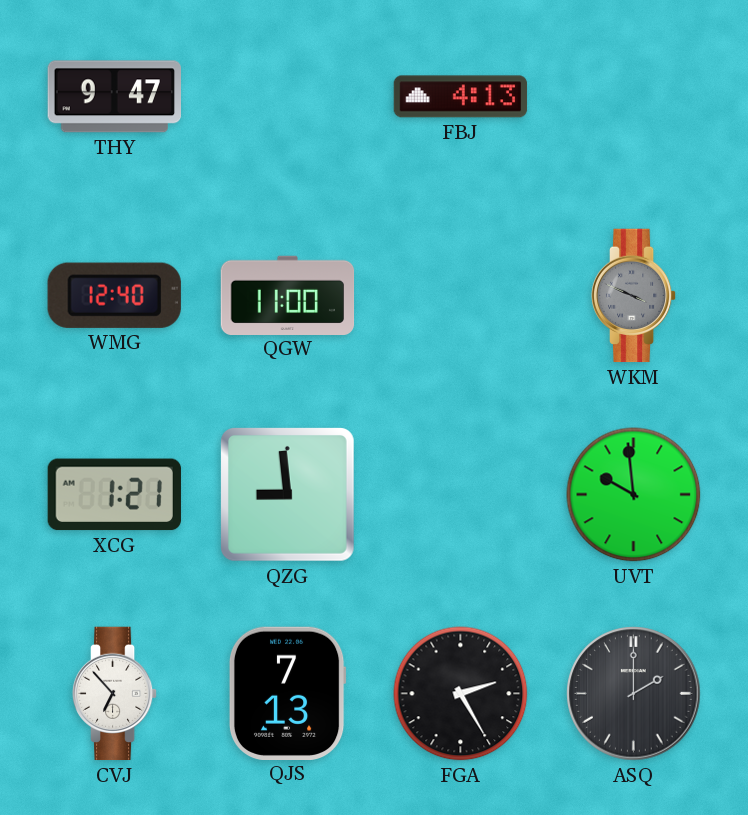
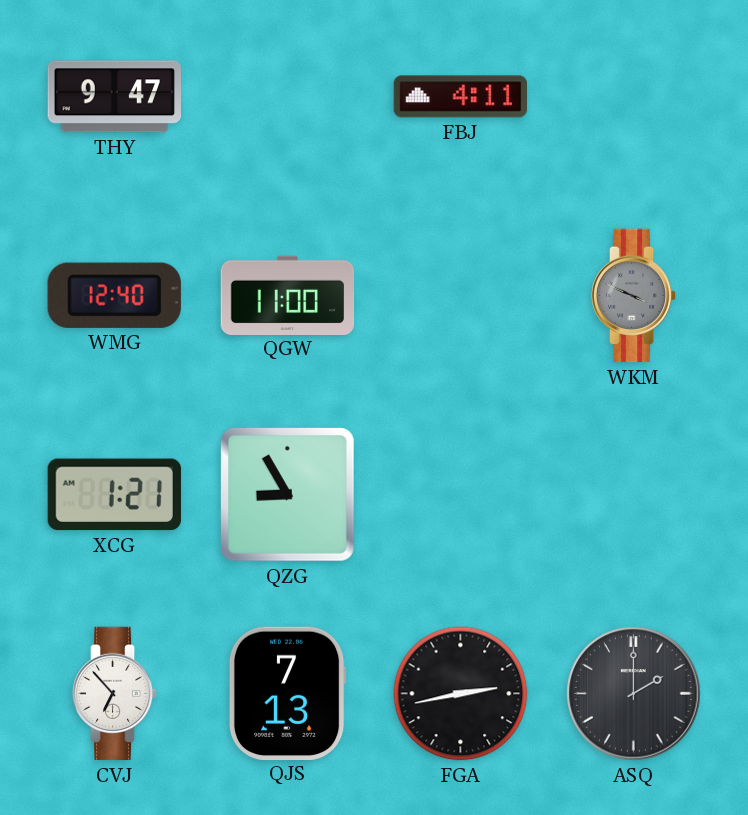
FBJ: 4:13 -> 4:11 (461, 97)
QZG: 8:59 -> 8:55 (287, 494)
UVT: 9:59 -> none (634, 495)
FGA: 2:25 -> 2:43 (461, 694)
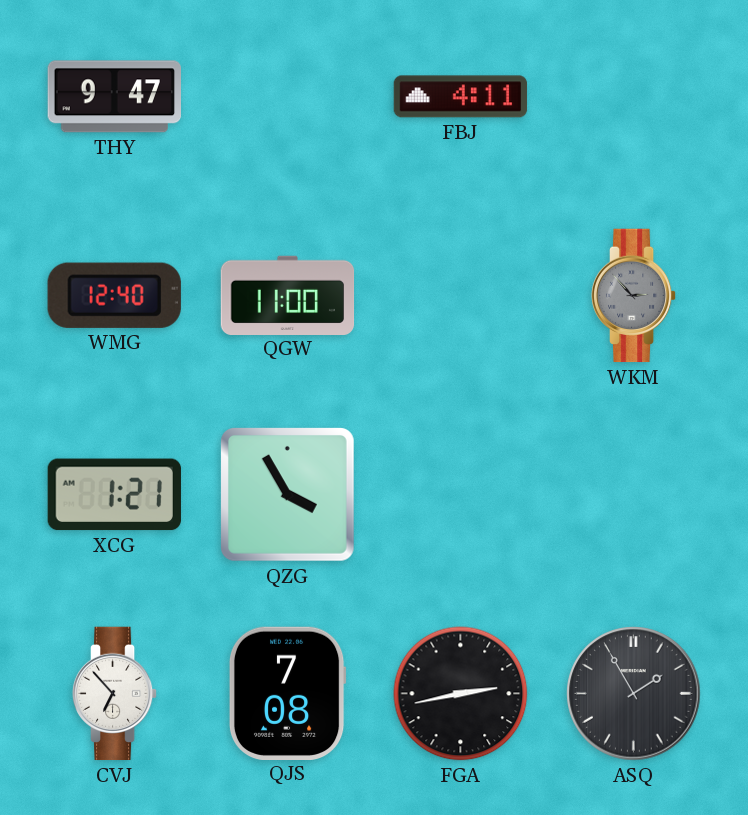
WKM: 3:49 -> 2:53 (634, 296)
QZG: 8:55 -> 3:55 (287, 494)
QJS: 7:13 -> 7:08 (287, 693)
ASQ: 2:00 -> 1:55 (634, 694)
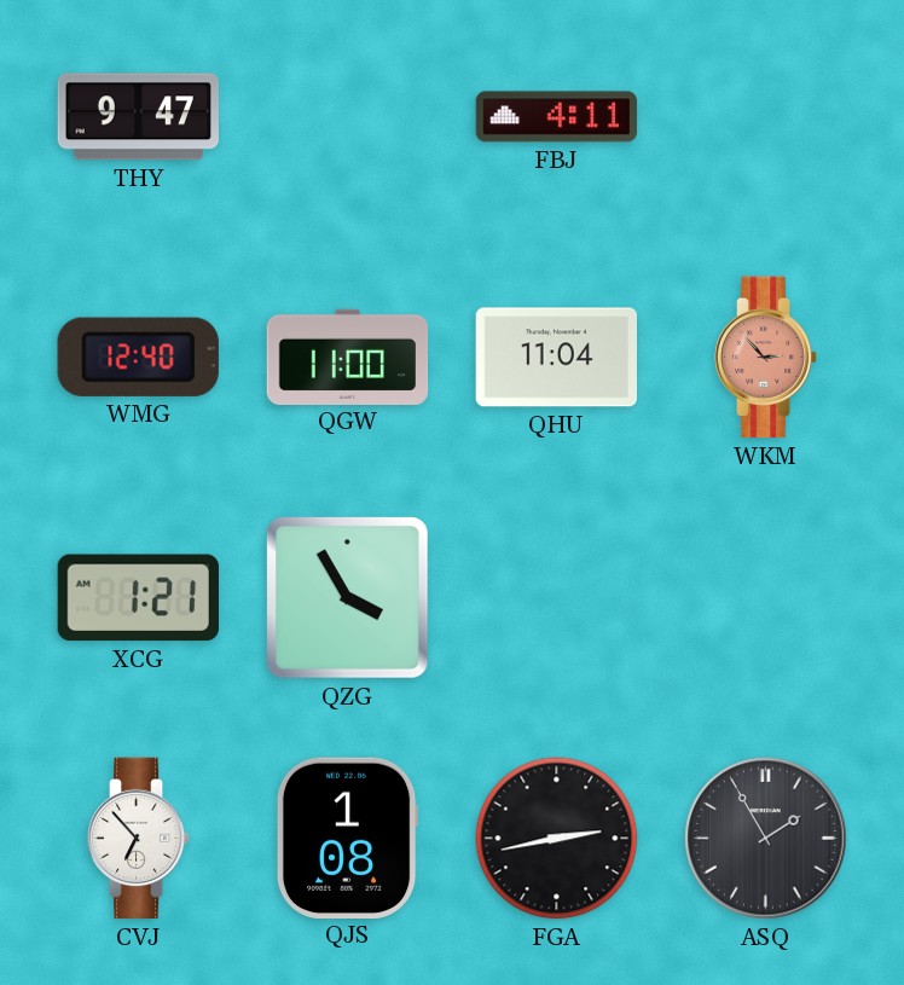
QHU: none -> 11:04 (556, 358)
WKM dial: grey -> salmon (766, 358)
QJS: 7:08 -> 1:08 (347, 838)
